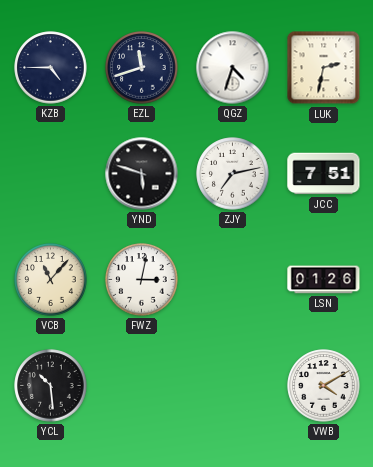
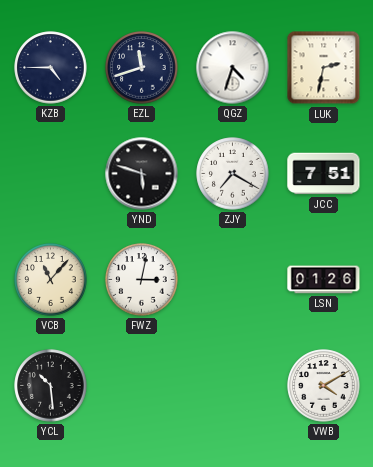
ZJY: 7:13 -> 7:20 (233, 174)
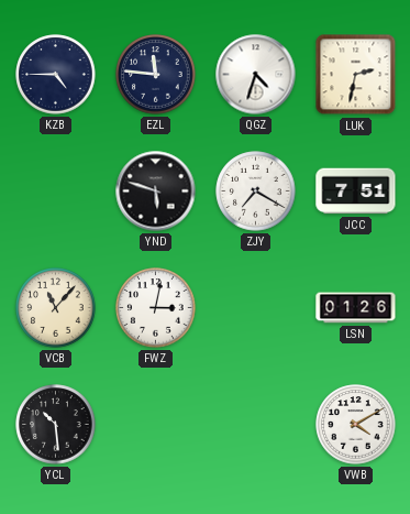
EZL: 11:42 -> 11:46 (156, 75)
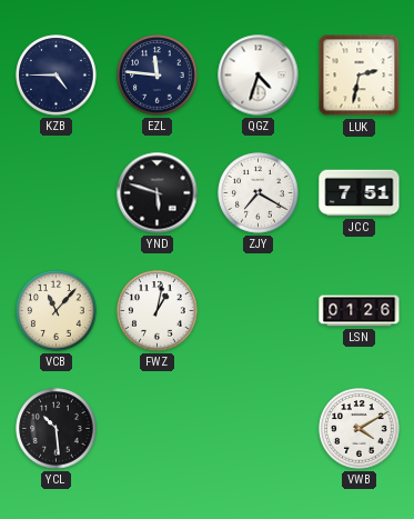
FWZ: 3:02 -> 1:02 (158, 311)
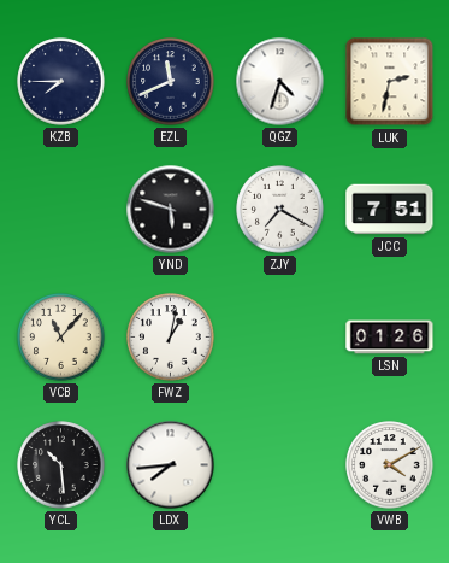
KZB: 4:45 -> 7:45 (61, 82)
EZL: 11:46 -> 11:41 (171, 82)
LDX: none -> 7:44 (171, 465)
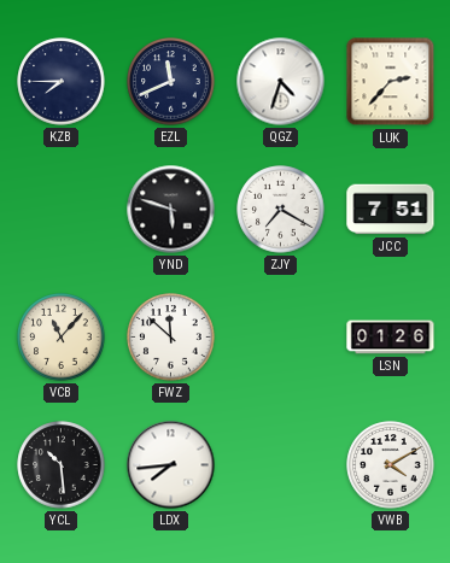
LUK: 2:32 -> 2:37 (391, 82)
FWZ: 1:02 -> 11:52 (171, 338)
